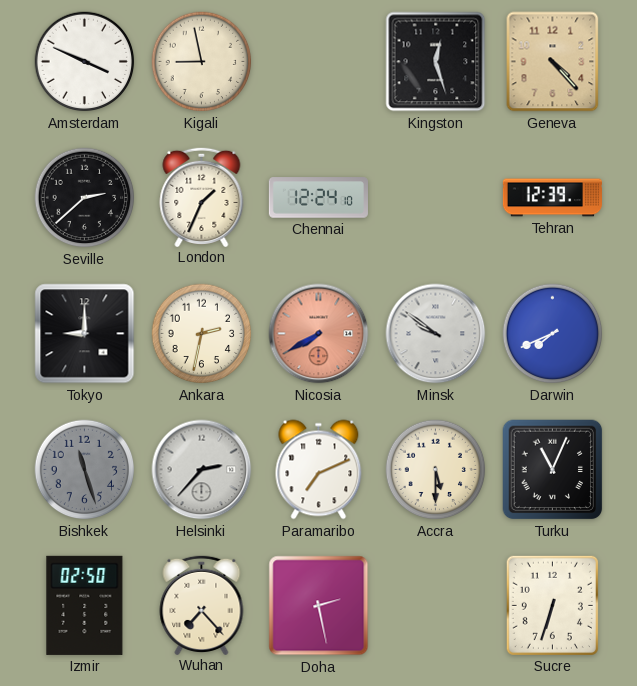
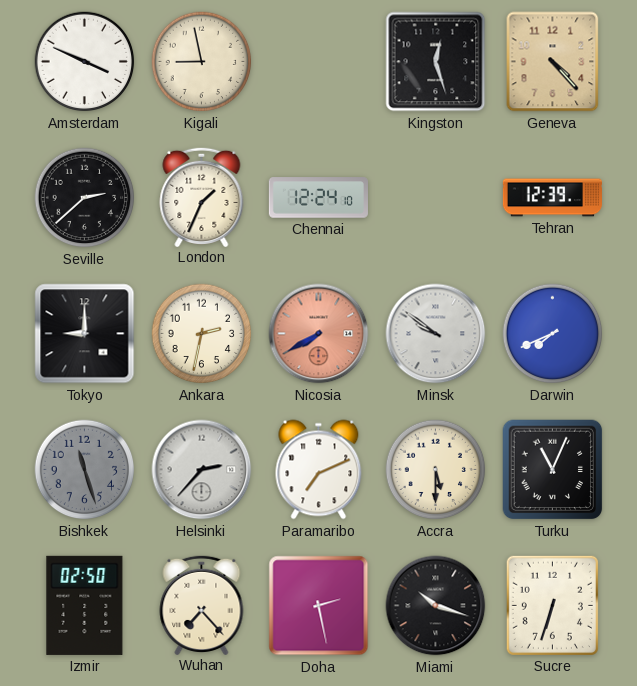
Miami: none -> 10:18 (436, 606)
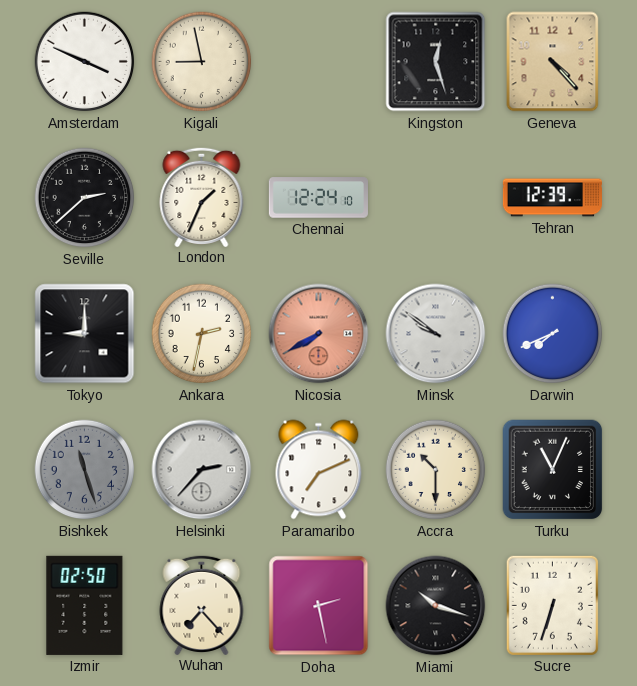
Accra: 5:30 -> 10:30 (436, 470)
